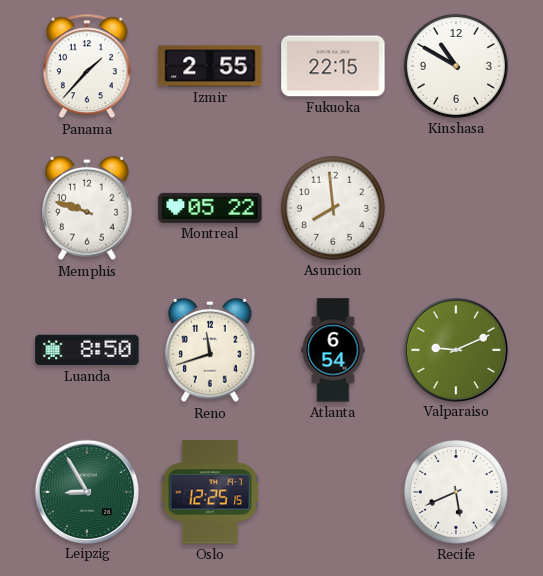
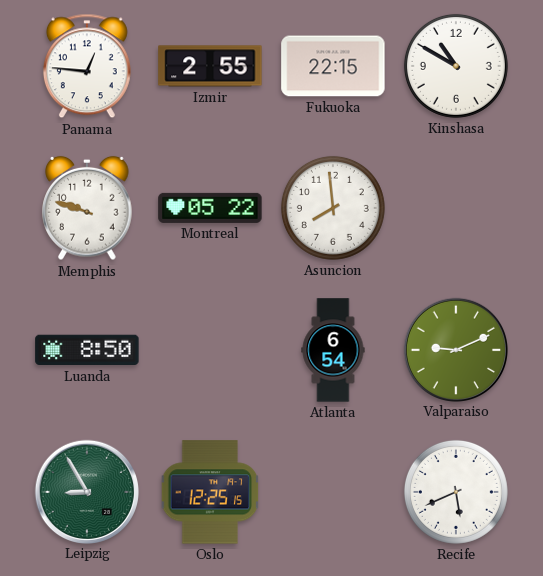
Panama: 1:37 -> 12:46 (87, 66)
Reno: 11:42 -> none (210, 350)
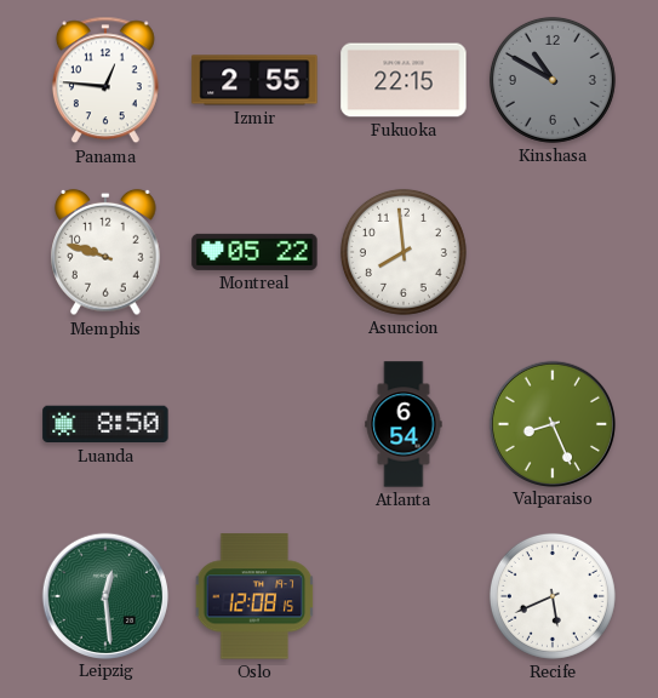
Kinshasa dial: white -> grey (553, 80)
Valparaiso: 9:11 -> 8:26 (551, 423)
Leipzig: 8:55 -> 12:29 (104, 595)
Oslo: 12:25 -> 12:08 (254, 596)
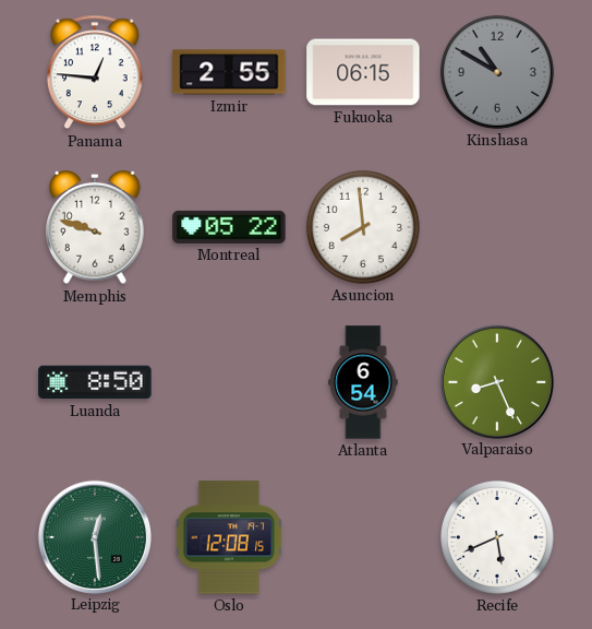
Fukuoka: 22:15 -> 06:15 (363, 72)
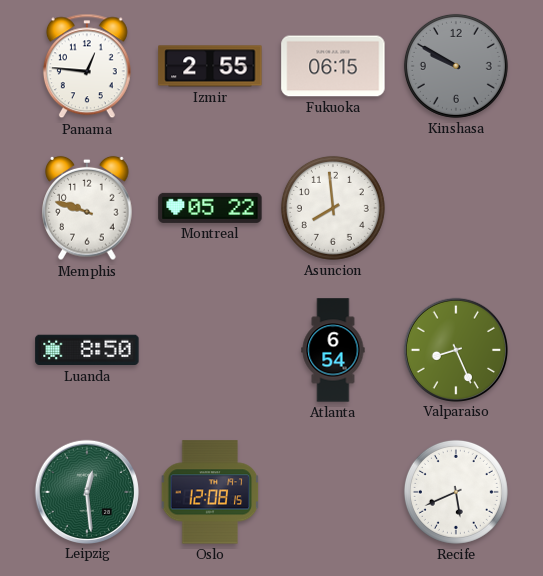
Kinshasa: 10:50 -> 9:50 (456, 66)
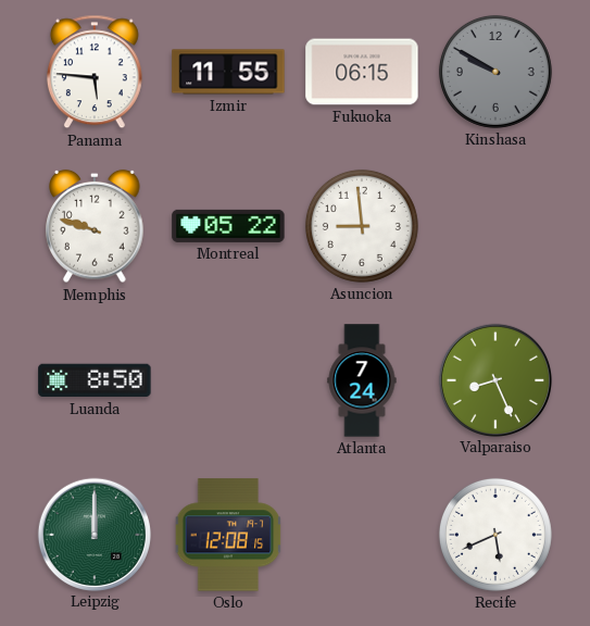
Panama: 12:46 -> 5:46 (95, 72)
Izmir: 2:55 -> 11:55 (228, 72)
Asuncion: 7:59 -> 8:59 (362, 226)
Atlanta: 6:54 -> 7:24 (362, 380)
Leipzig: 12:29 -> 12:00 (93, 534)
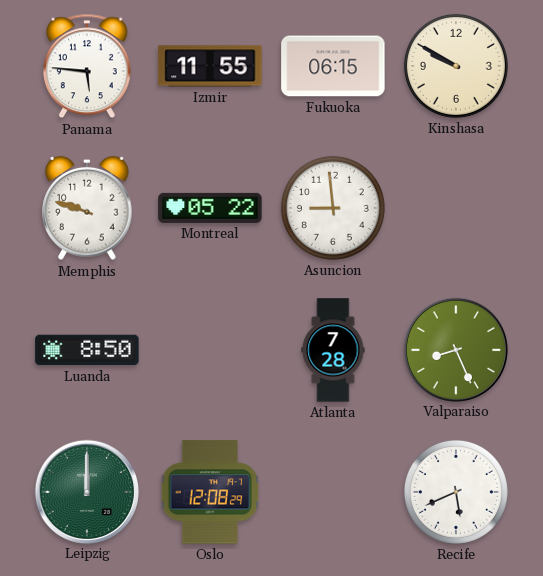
Kinshasa dial: grey -> cream (456, 66)
Atlanta: 7:24 -> 7:28 (333, 350)
Oslo: 12:08:15 -> 12:08:29 (210, 492)
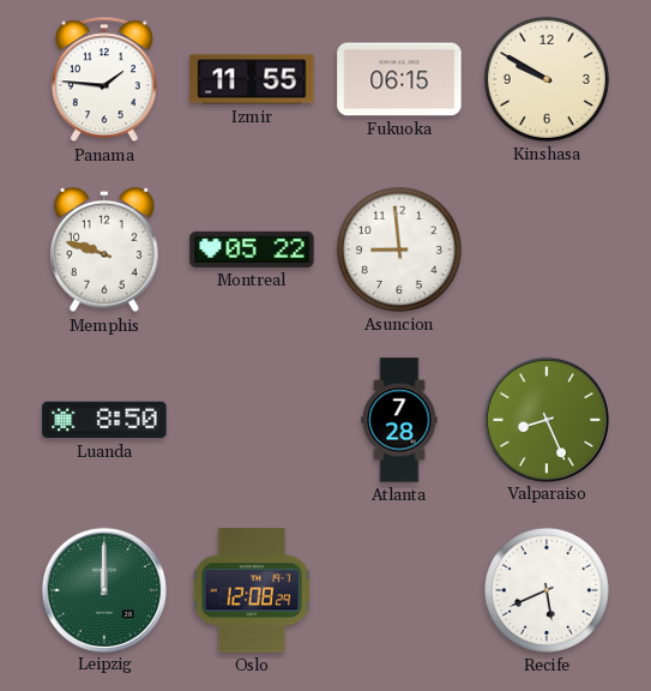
Panama: 5:46 -> 1:46 (104, 79)
